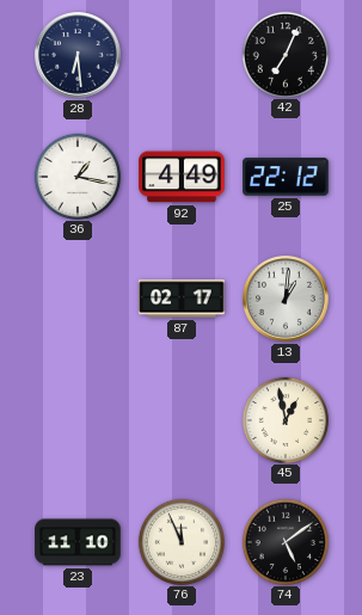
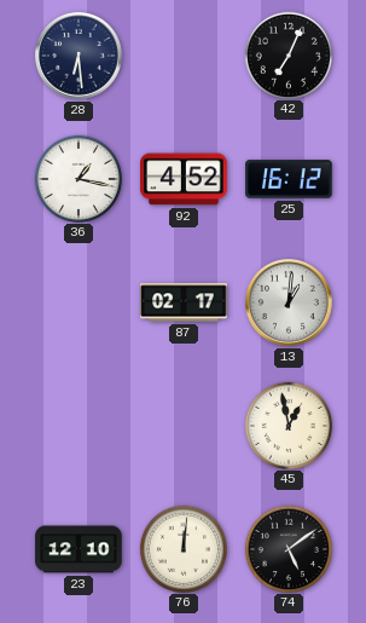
92: 4:49 -> 4:52 (184, 179)
25: 22:12 -> 16:12 (289, 179)
23: 11:10 -> 12:10 (79, 549)
76: 11:56 -> 12:01 (182, 548)
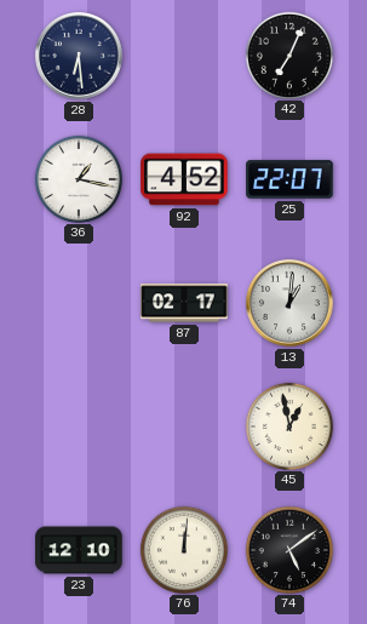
25: 16:12 -> 22:07 (289, 179)
